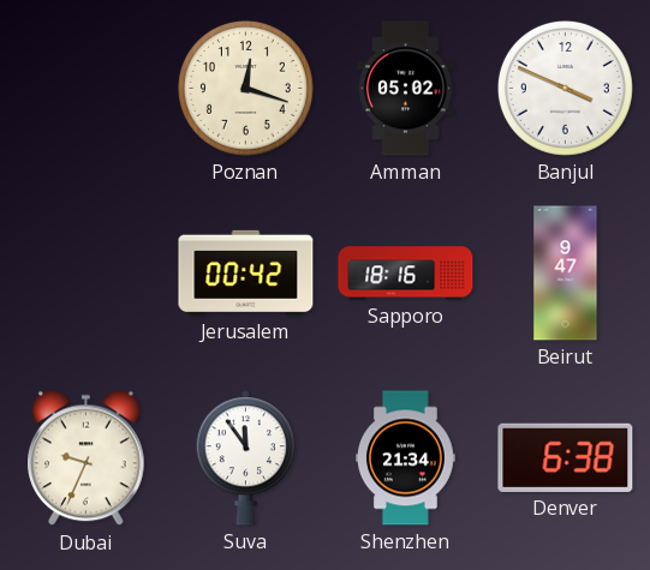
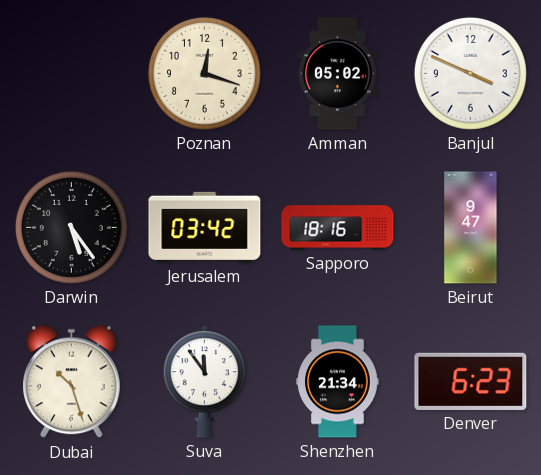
Darwin: none -> 5:24 (71, 227)
Jerusalem: 00:42 -> 03:42 (205, 227)
Dubai: 9:34 -> 10:27 (72, 382)
Denver: 6:38 -> 6:23 (471, 381)
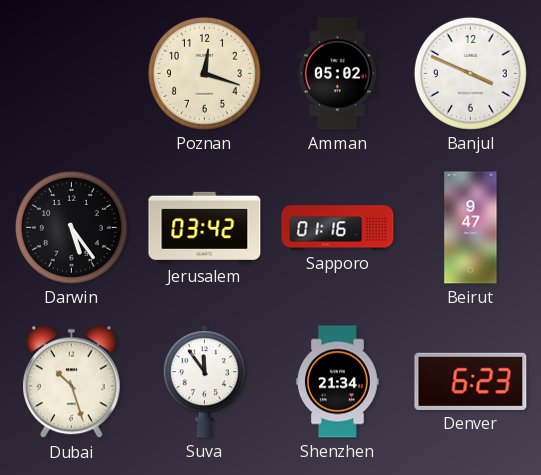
Sapporo: 18:16 -> 01:16 (338, 228)
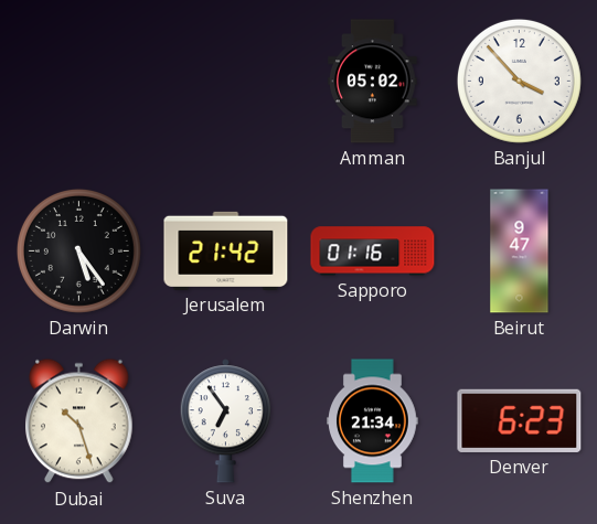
Poznan: 12:18 -> none (204, 73)
Banjul: 3:49 -> 3:53 (519, 81)
Jerusalem: 03:42 -> 21:42 (226, 250)
Suva: 11:54 -> 6:54 (225, 421)
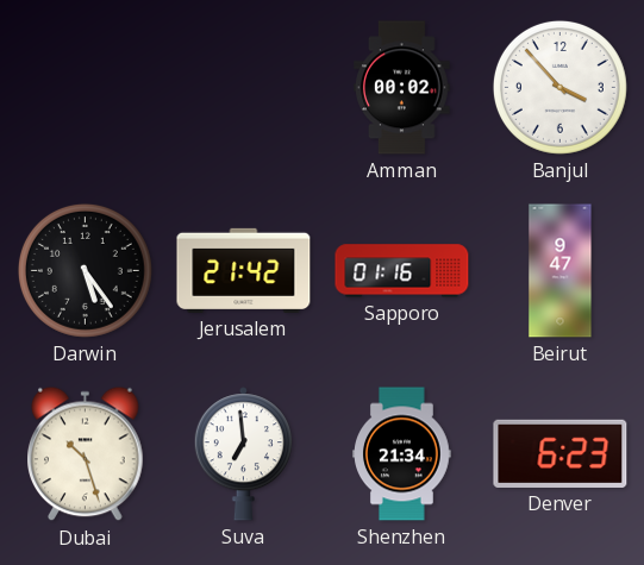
Amman: 05:02 -> 00:02 (402, 88)
Suva: 6:54 -> 6:59 (243, 454)
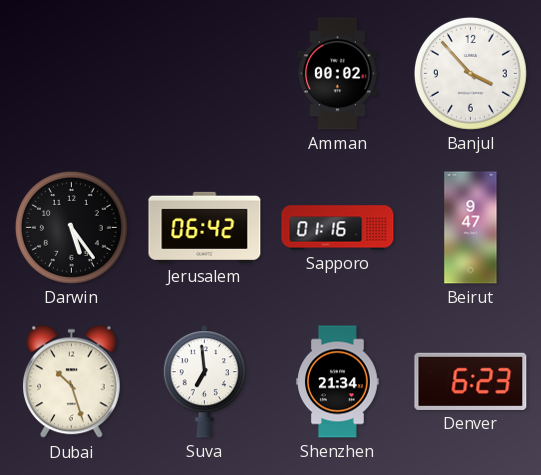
Jerusalem: 21:42 -> 06:42 (205, 227)
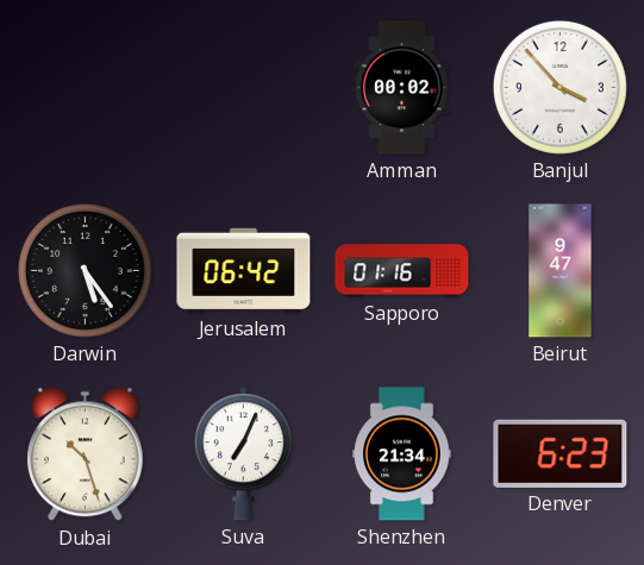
Suva: 6:59 -> 7:04 (243, 454)
